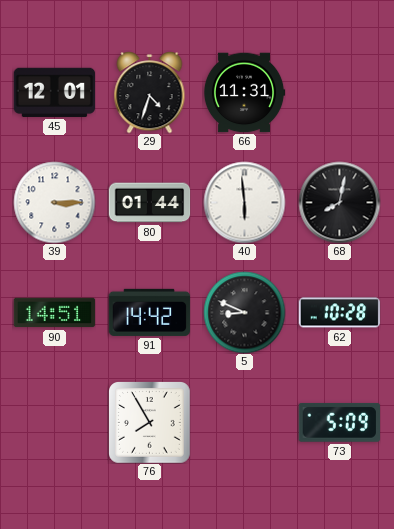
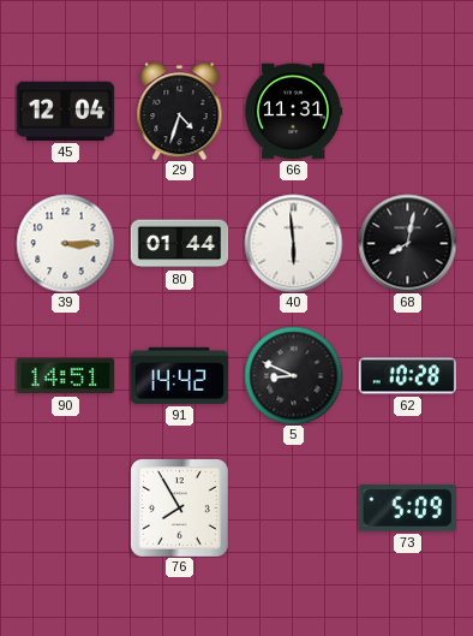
45: 12:01 -> 12:04 (65, 111)
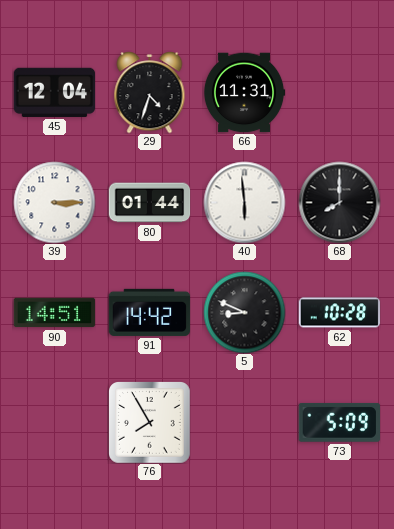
68: 8:02 -> 8:00 (339, 202)
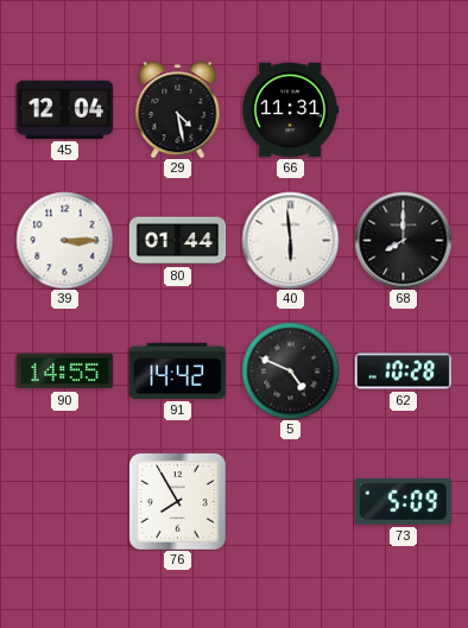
29: 4:33 -> 4:28 (178, 109)
90: 14:51 -> 14:55 (64, 372)
5: 8:49 -> 4:49 (290, 370)
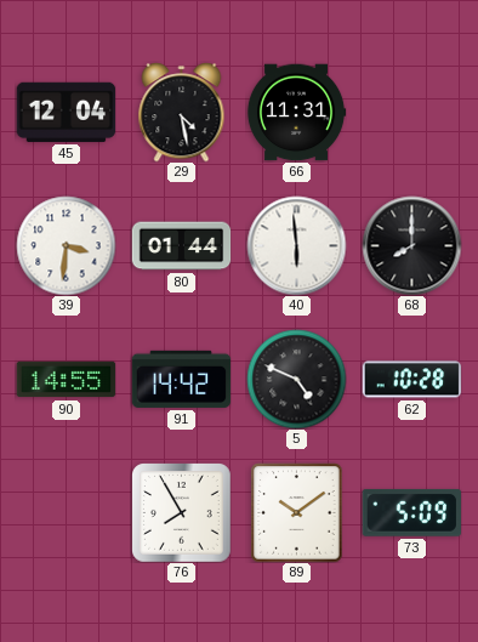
39: 3:15 -> 3:31 (66, 245)
89: none -> 10:09 (297, 512)
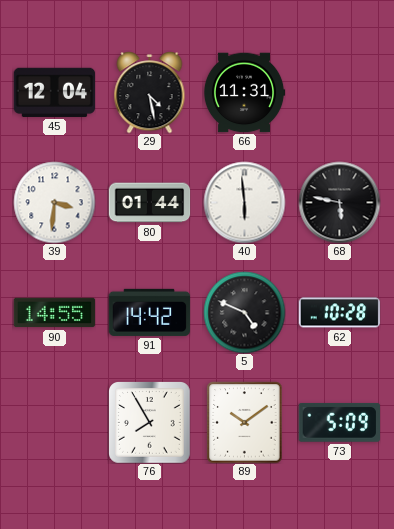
68: 8:00 -> 5:47 (339, 202)
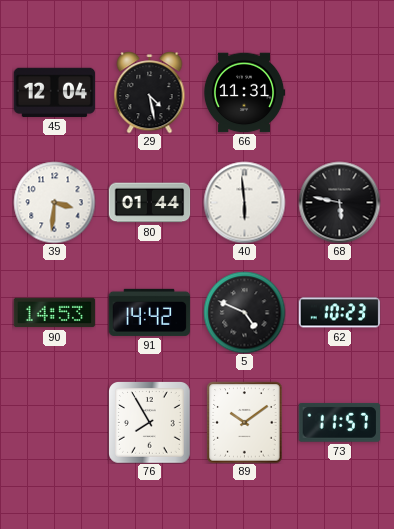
90: 14:55 -> 14:53 (54, 313)
62: 10:28 -> 10:23 (339, 313)
73: 5:09 -> 11:57 (339, 422)
